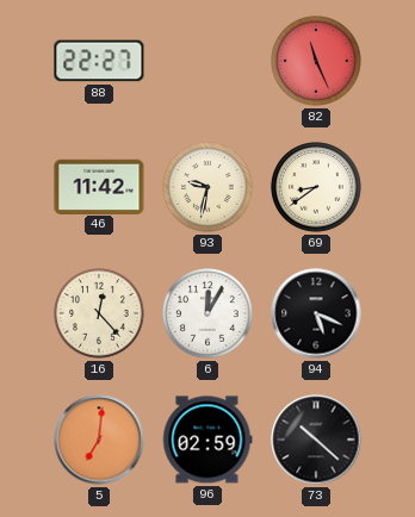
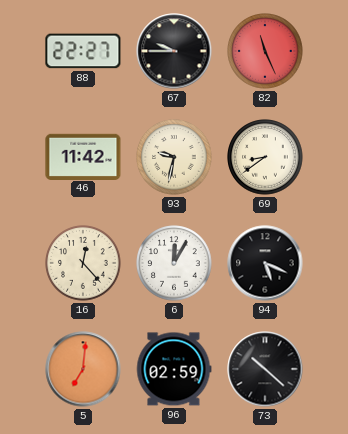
67: none -> 9:45 (174, 51)
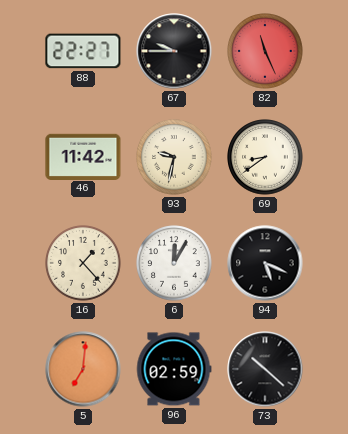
16: 12:23 -> 1:23 (83, 263)
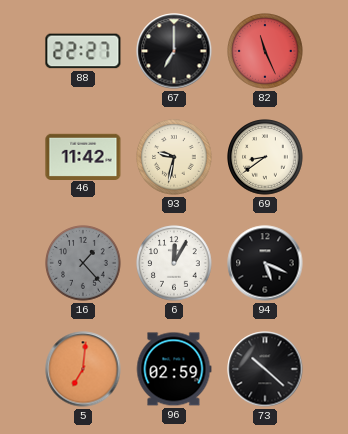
67: 9:45 -> 7:00 (174, 51)
16 dial: cream -> grey (83, 263)
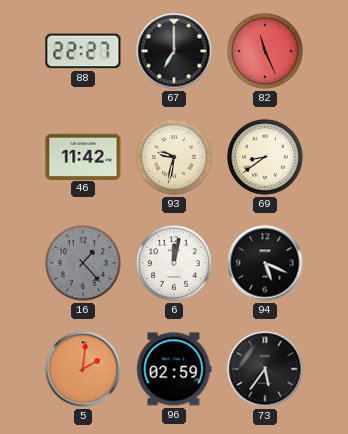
6: 12:05 -> 12:02 (174, 263)
5: 7:01 -> 2:01 (83, 369)
73: 10:22 -> 5:36 (265, 369)
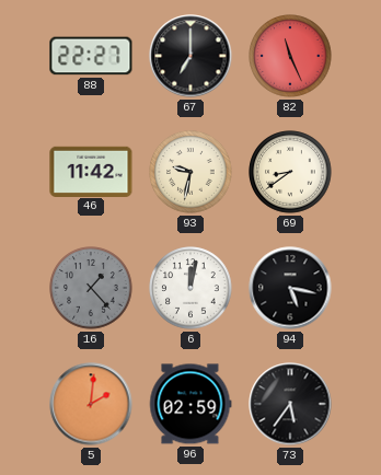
94: 5:19 -> 5:17 (290, 288)
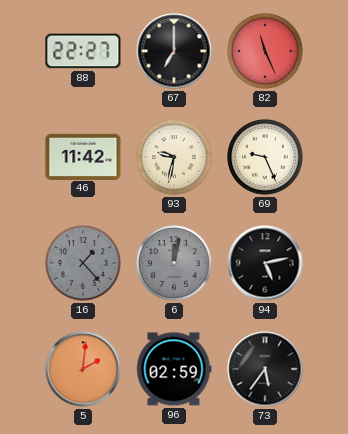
69: 8:39 -> 9:26 (265, 157)
6 dial: white -> grey (174, 263)
94: 5:17 -> 5:13 (265, 263)
